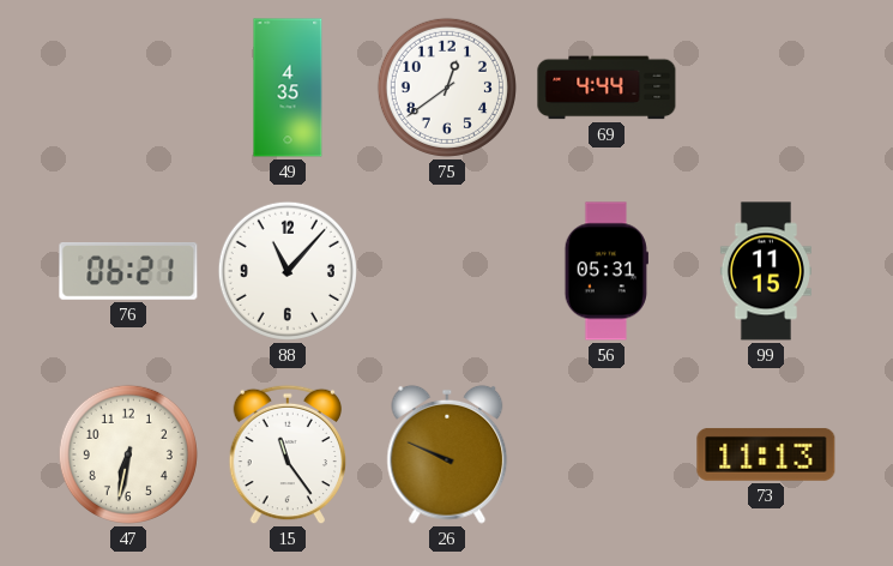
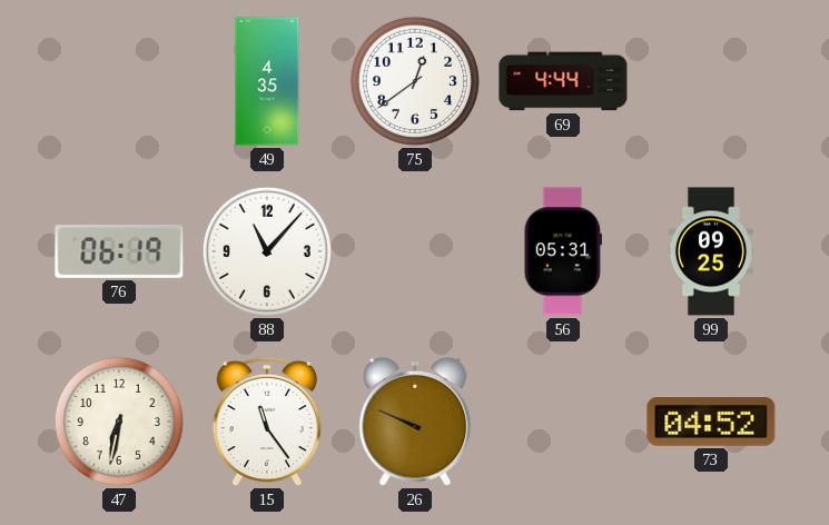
76: 06:21 -> 06:19 (119, 252)
99: 11:15 -> 09:25 (711, 251)
73: 11:13 -> 04:52 (711, 422)
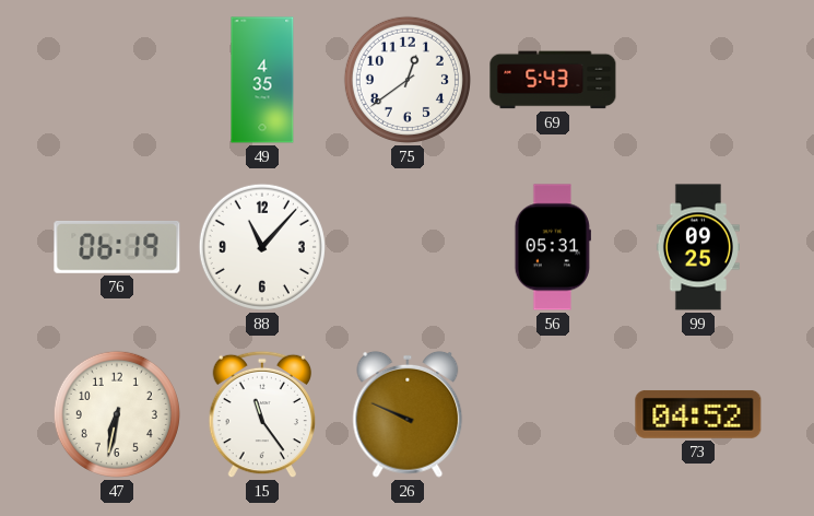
69: 4:44 -> 5:43 (553, 80)
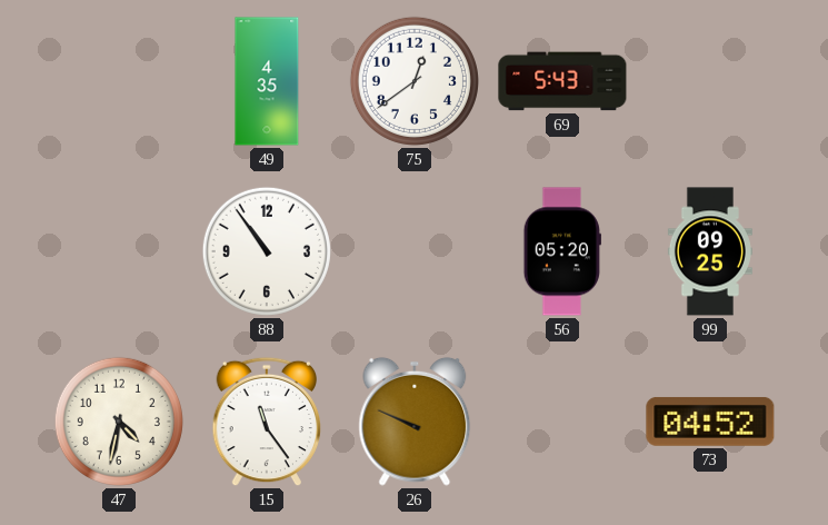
76: 06:19 -> none (117, 248)
88: 11:07 -> 10:54 (267, 251)
56: 05:31 -> 05:20 (562, 251)
47: 6:32 -> 4:32 (119, 422)
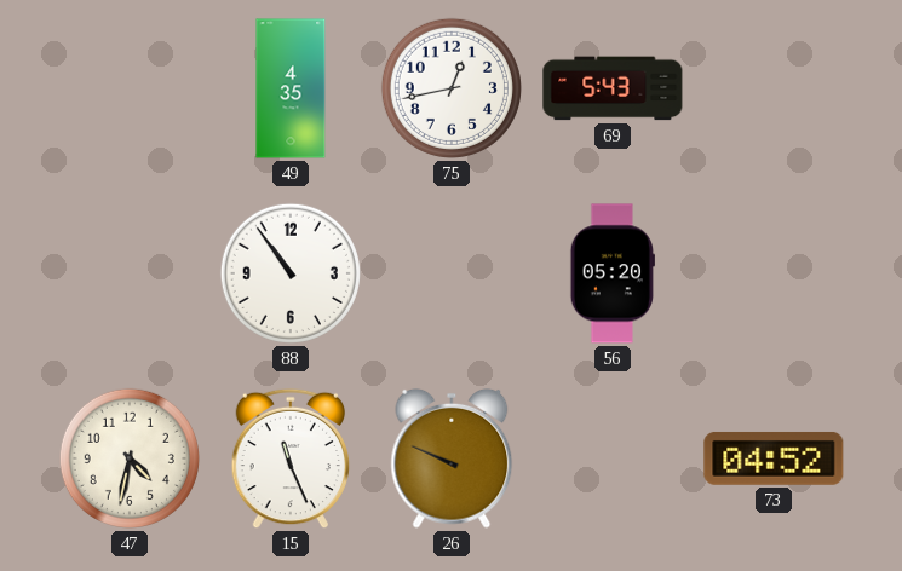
75: 12:39 -> 12:43 (452, 88)
99: 09:25 -> none (710, 251)
15: 11:24 -> 11:26 (291, 458)
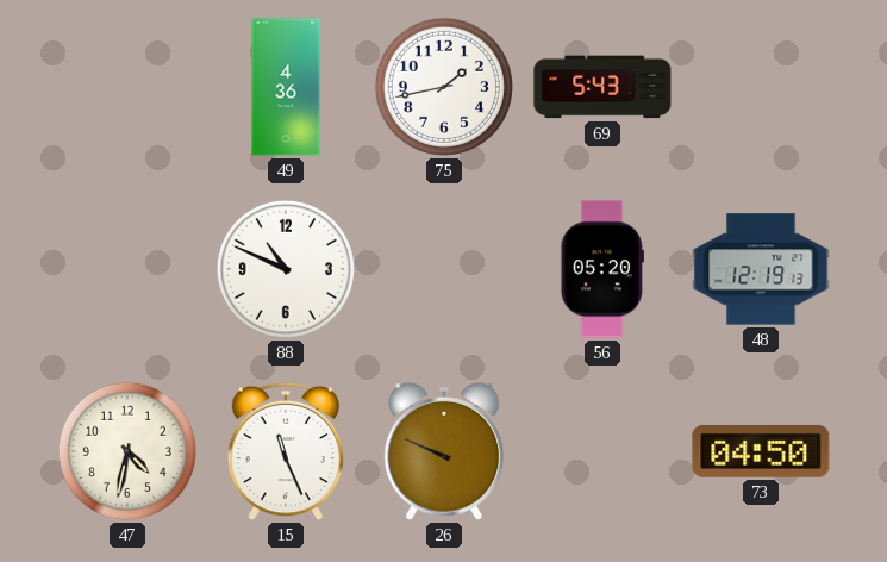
49: 4:35 -> 4:36 (286, 87)
75: 12:43 -> 1:43 (444, 87)
88: 10:54 -> 10:49 (286, 269)
48: none -> 12:19 (761, 269)
73: 04:52 -> 04:50 (761, 451)
